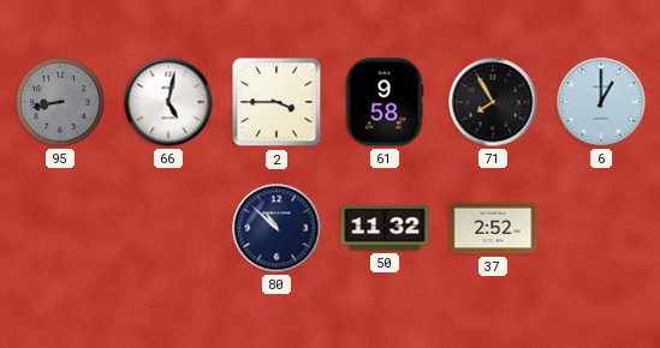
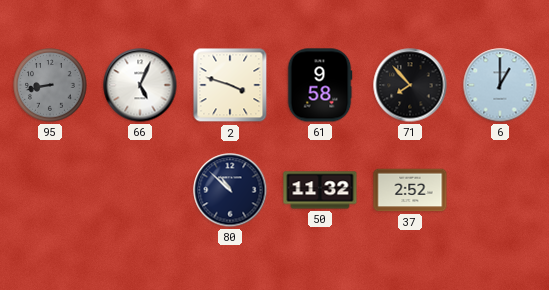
66: 5:02 -> 5:04 (140, 85)
2: 3:45 -> 3:48 (230, 85)
71: 7:55 -> 7:53 (410, 85)
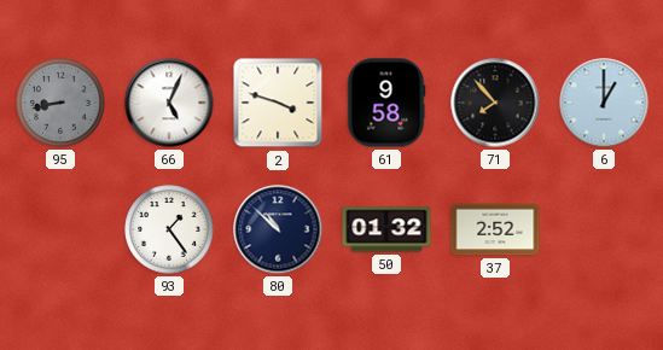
93: none -> 1:24 (169, 229)
50: 11:32 -> 01:32 (386, 229)
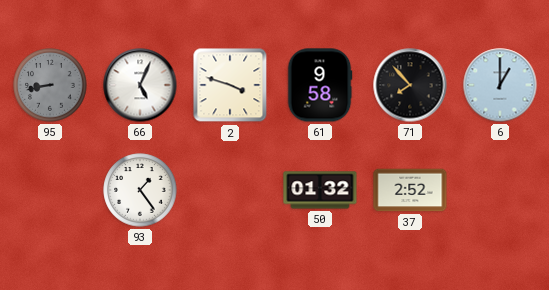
80: 10:52 -> none (278, 229)
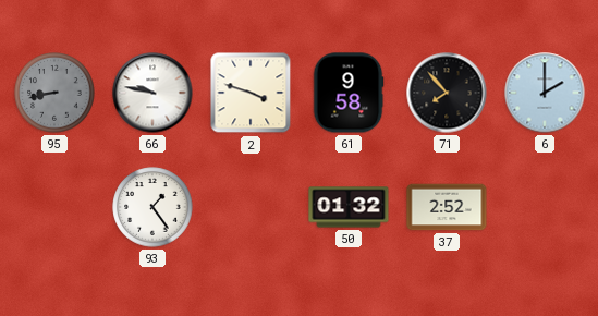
66: 5:04 -> 9:47 (152, 93)
6: 1:00 -> 2:00 (545, 93)
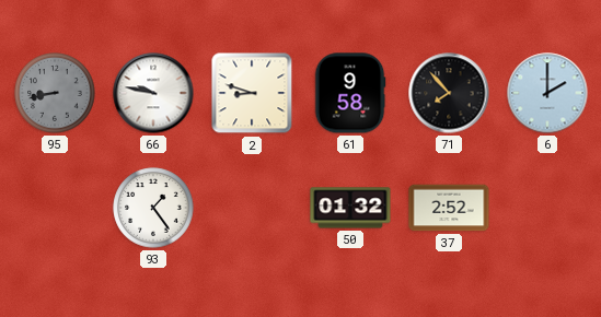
2: 3:48 -> 8:48 (252, 93)
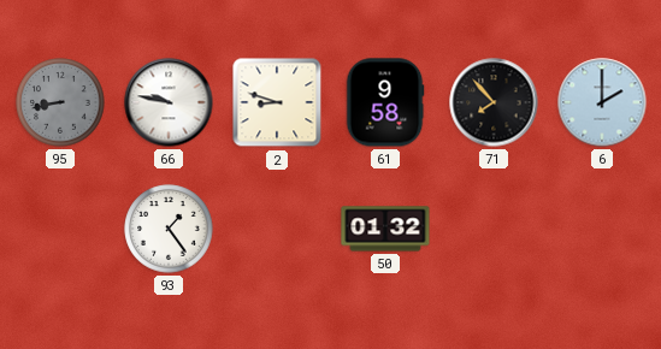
37: 2:52 -> none (449, 208)
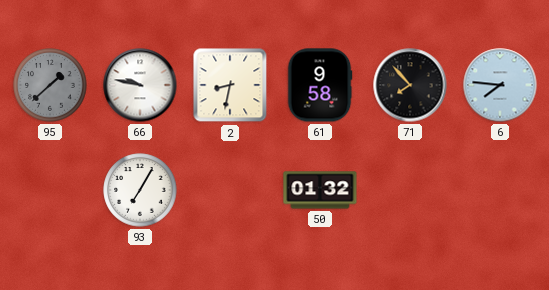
95: 8:43 -> 1:38 (50, 85)
2: 8:48 -> 8:32 (230, 85)
6: 2:00 -> 7:46 (500, 85)
93: 1:24 -> 7:05 (140, 190)
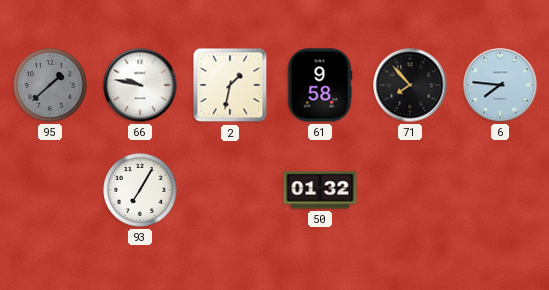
2: 8:32 -> 1:32 (230, 85)
